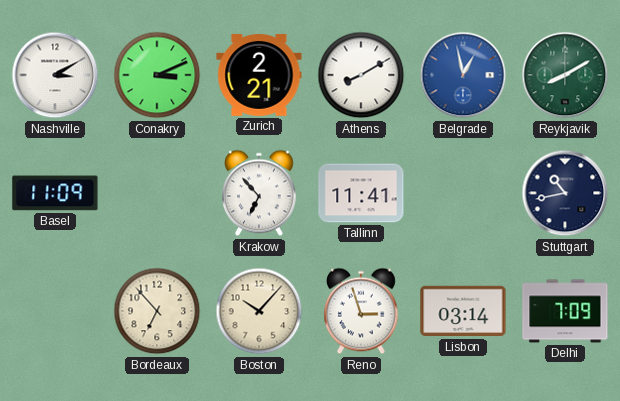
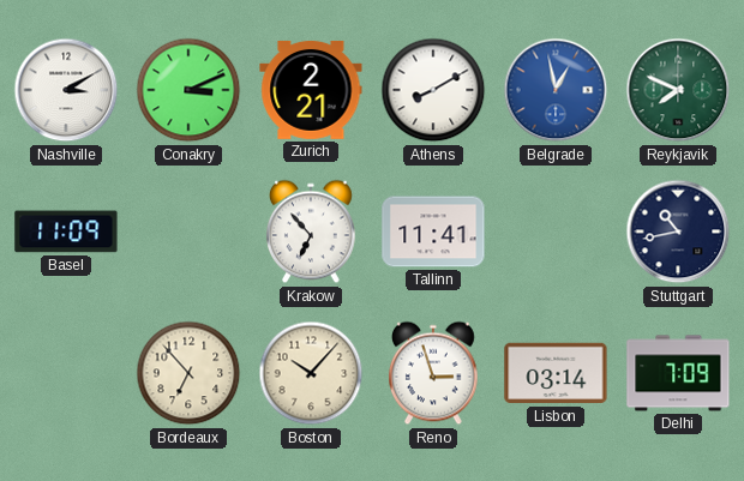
Reykjavik: 8:10 -> 7:49 (678, 90)
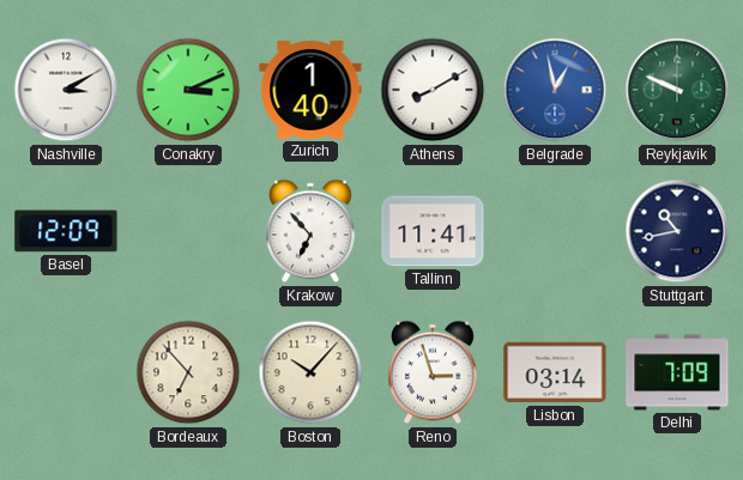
Zurich: 2:21 -> 1:40 (310, 90)
Reykjavik: 7:49 -> 9:49 (677, 90)
Basel: 11:09 -> 12:09 (66, 231)
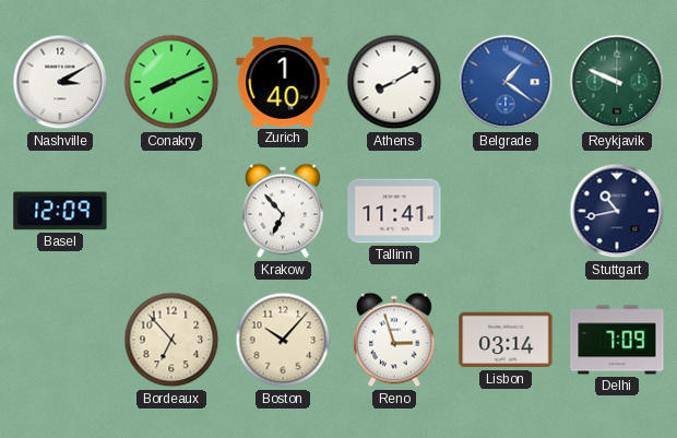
Conakry: 3:11 -> 8:11 (171, 82)
Belgrade: 12:58 -> 1:21 (506, 82)
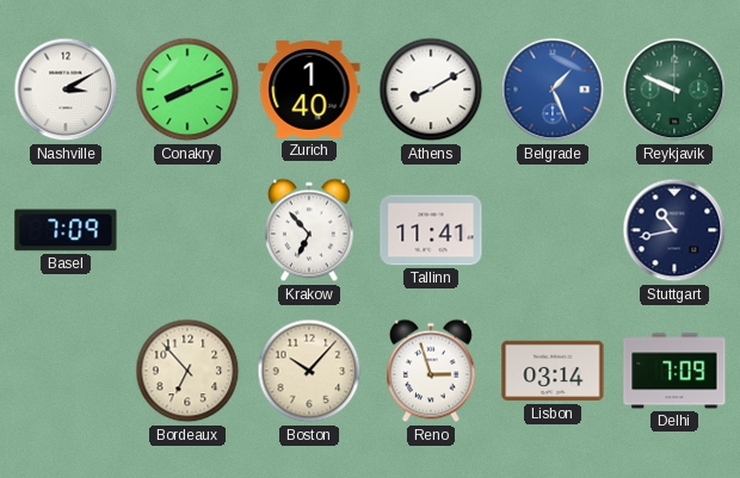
Belgrade: 1:21 -> 1:26 (553, 89)
Basel: 12:09 -> 7:09 (66, 230)
